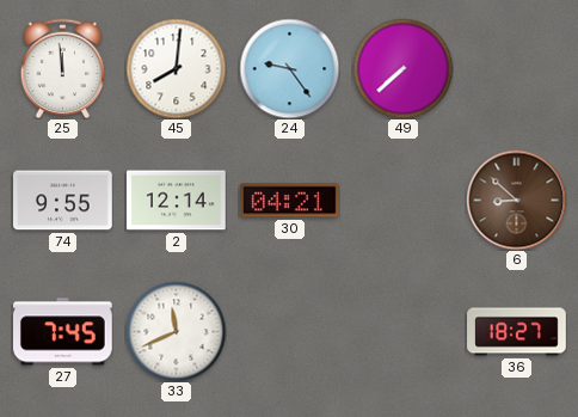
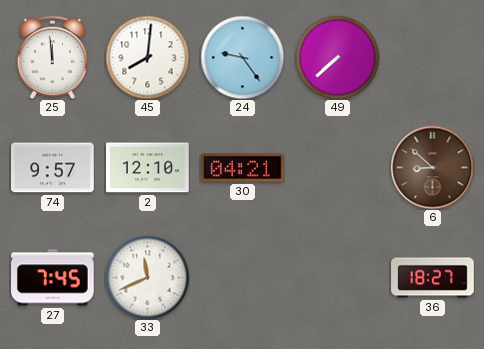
74: 9:55 -> 9:57 (53, 168)
2: 12:14 -> 12:10 (148, 168)
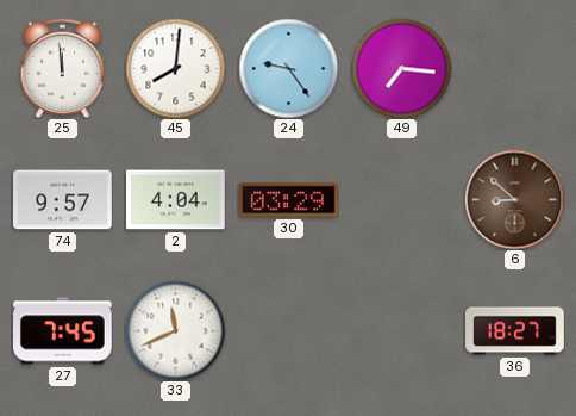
49: 7:38 -> 7:16 (401, 68)
2: 12:10 -> 4:04 (176, 200)
30: 04:21 -> 03:29 (289, 200)
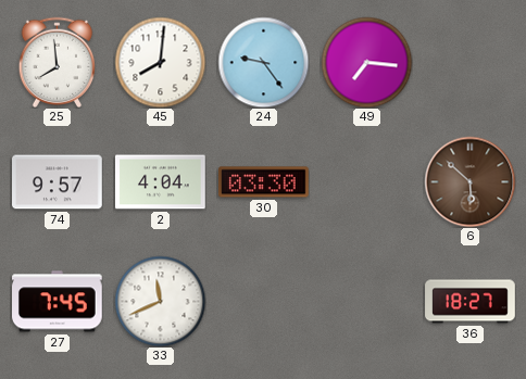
25: 11:59 -> 7:59 (58, 62)
30: 03:29 -> 03:30 (264, 182)
6: 8:52 -> 5:52 (469, 181)
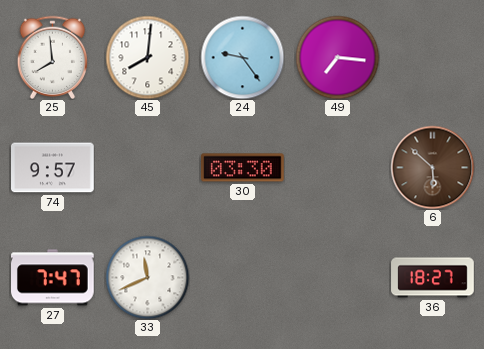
2: 4:04 -> none (161, 182)
27: 7:45 -> 7:47 (53, 278)
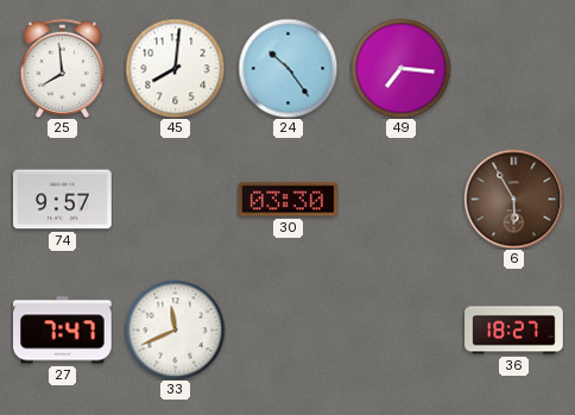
24: 9:24 -> 10:24 (287, 68)
6: 5:52 -> 5:55 (513, 199)
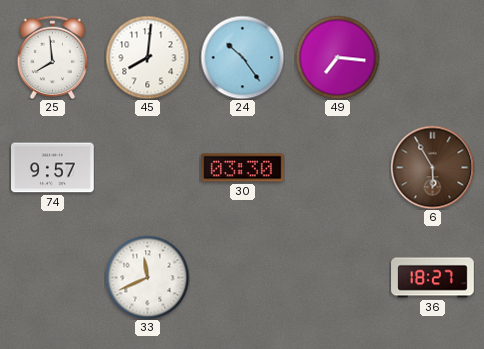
27: 7:47 -> none (63, 331)
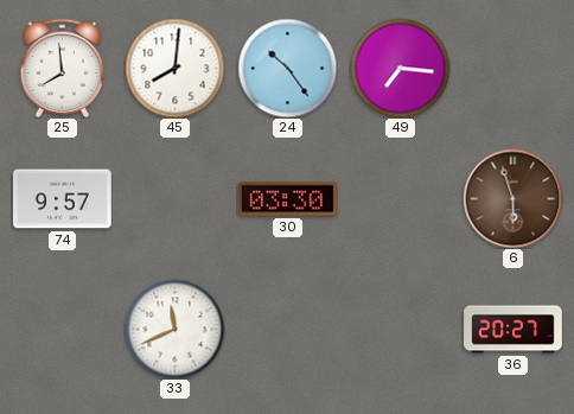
6: 5:55 -> 5:57 (512, 198)
36: 18:27 -> 20:27 (514, 330)
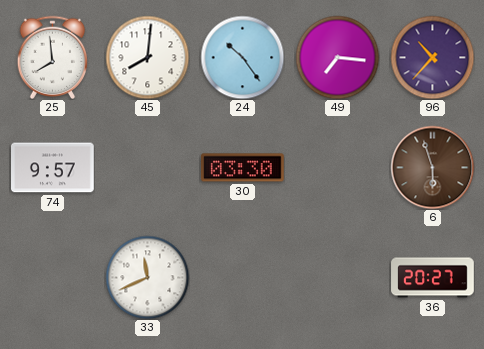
96: none -> 10:37 (432, 57)
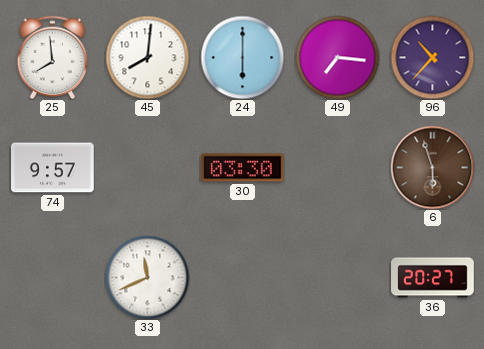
24: 10:24 -> 6:00 (242, 57)
